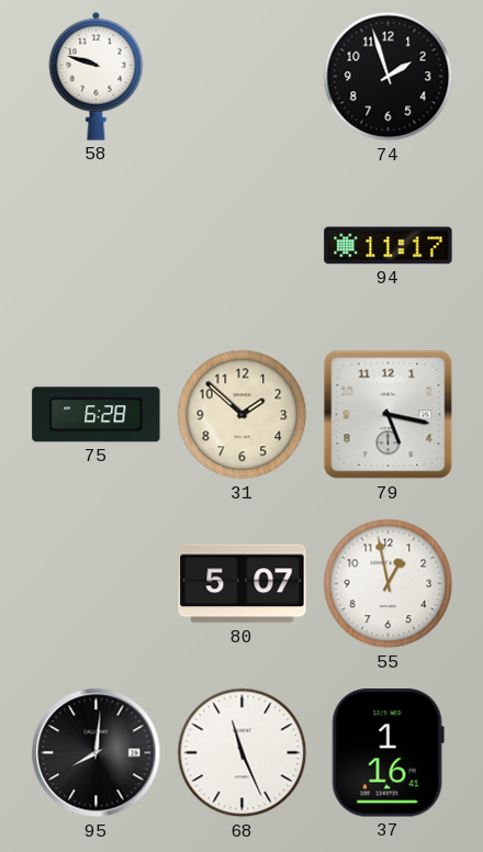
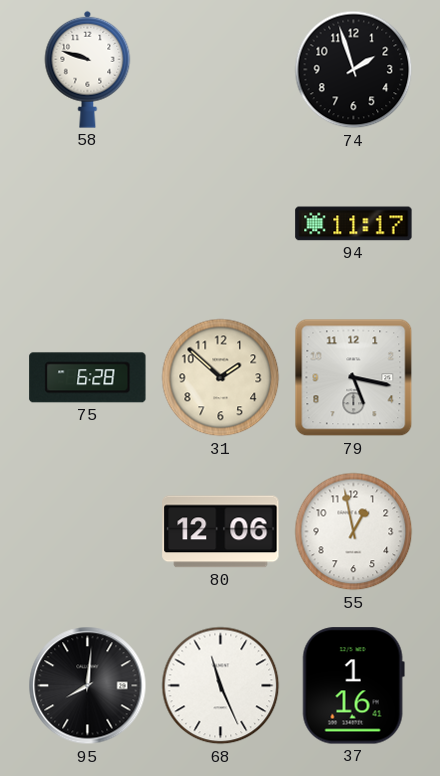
80: 5:07 -> 12:06 (221, 532)
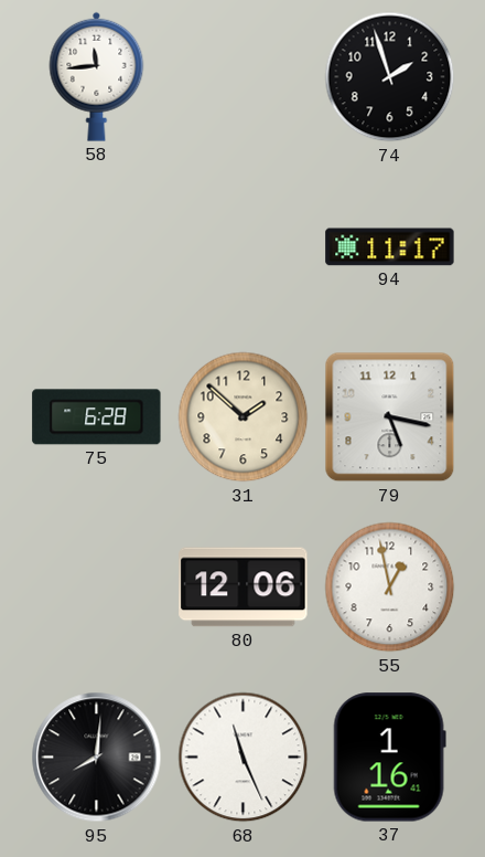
58: 9:48 -> 11:44 (97, 76)
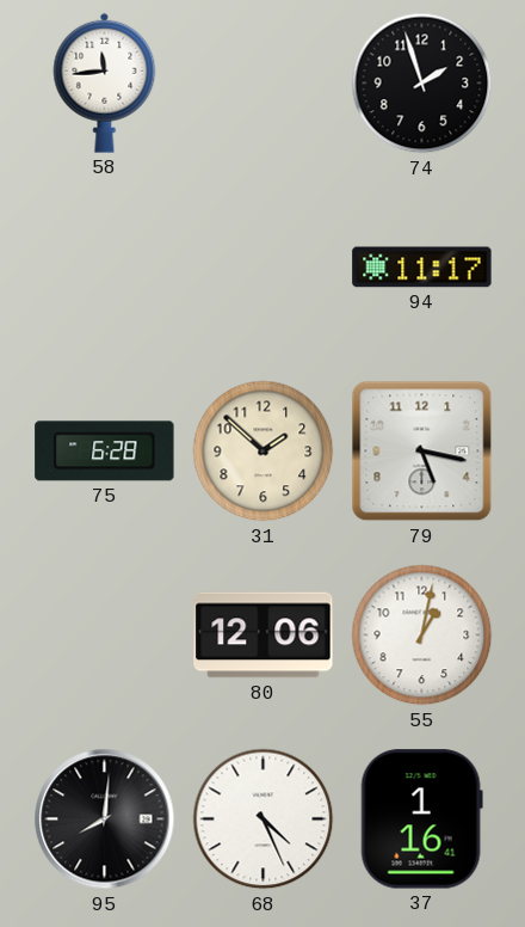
55: 12:58 -> 1:02 (422, 636)
68: 11:26 -> 4:26 (264, 819)
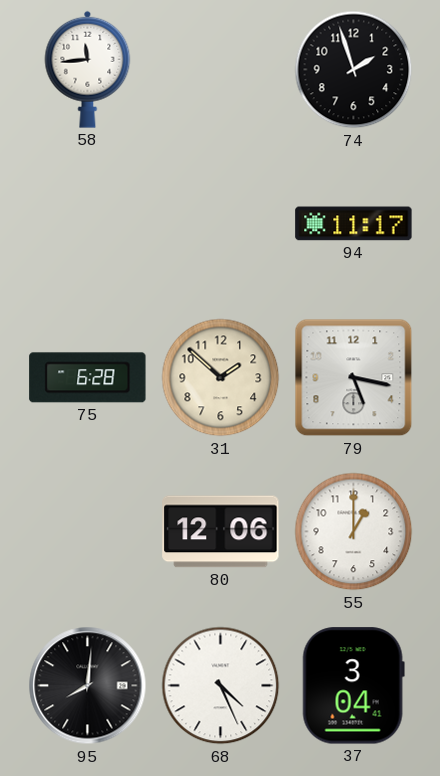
55: 1:02 -> 1:00 (354, 532)
37: 1:16 -> 3:04 (353, 686)
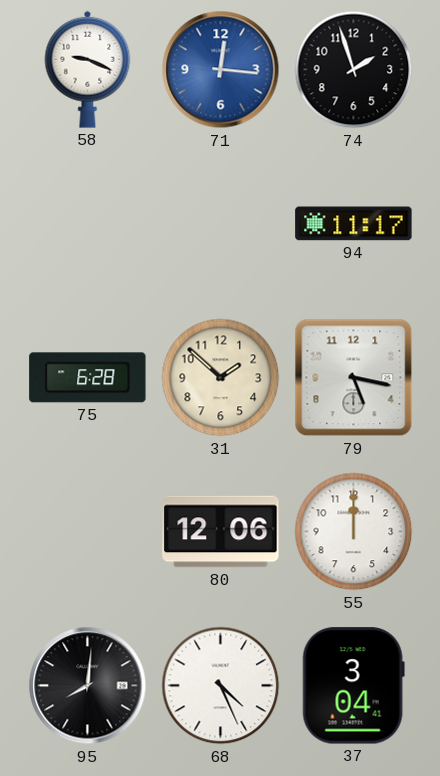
58: 11:44 -> 9:19 (88, 69)
71: none -> 12:16 (221, 70)
55: 1:00 -> 12:00 (354, 532)
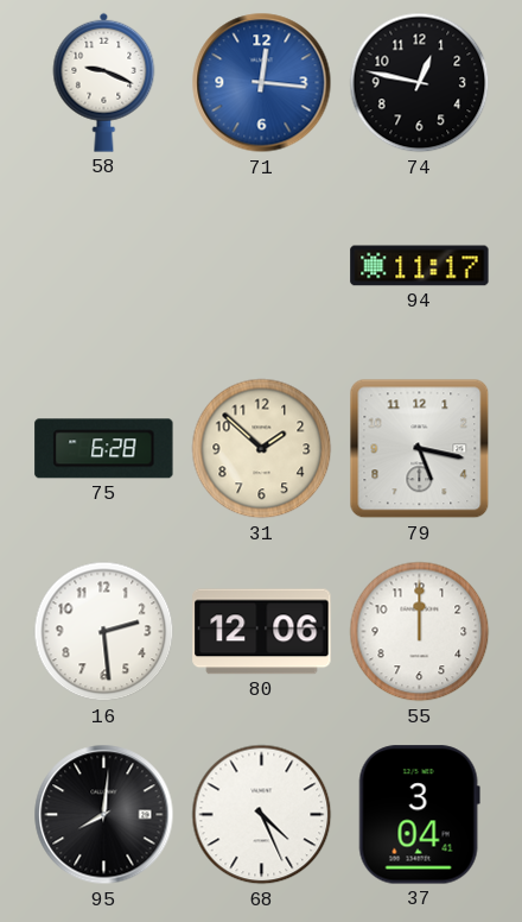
74: 1:57 -> 12:47 (420, 83)
16: none -> 2:29 (104, 632)
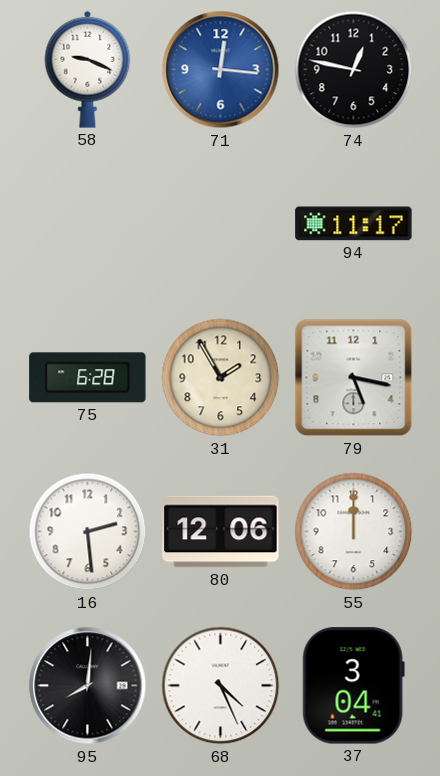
31: 1:52 -> 1:55 (221, 378)
